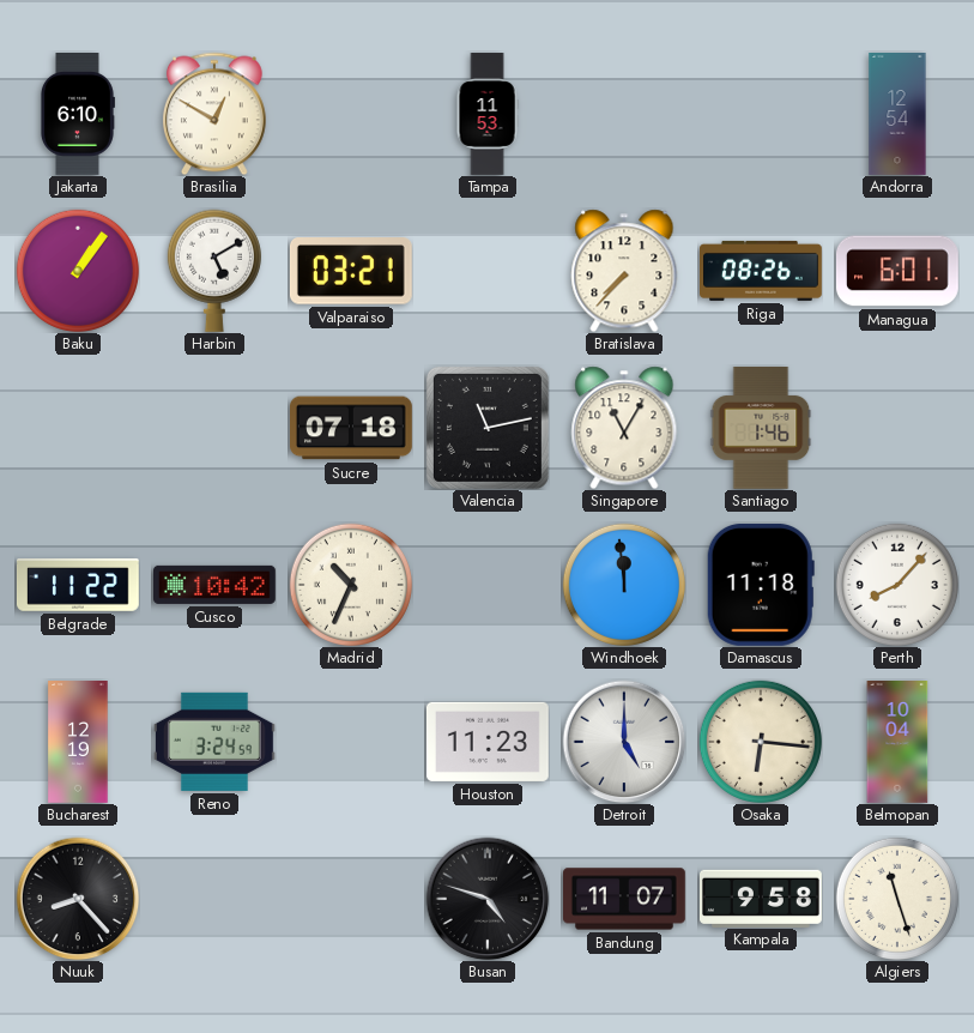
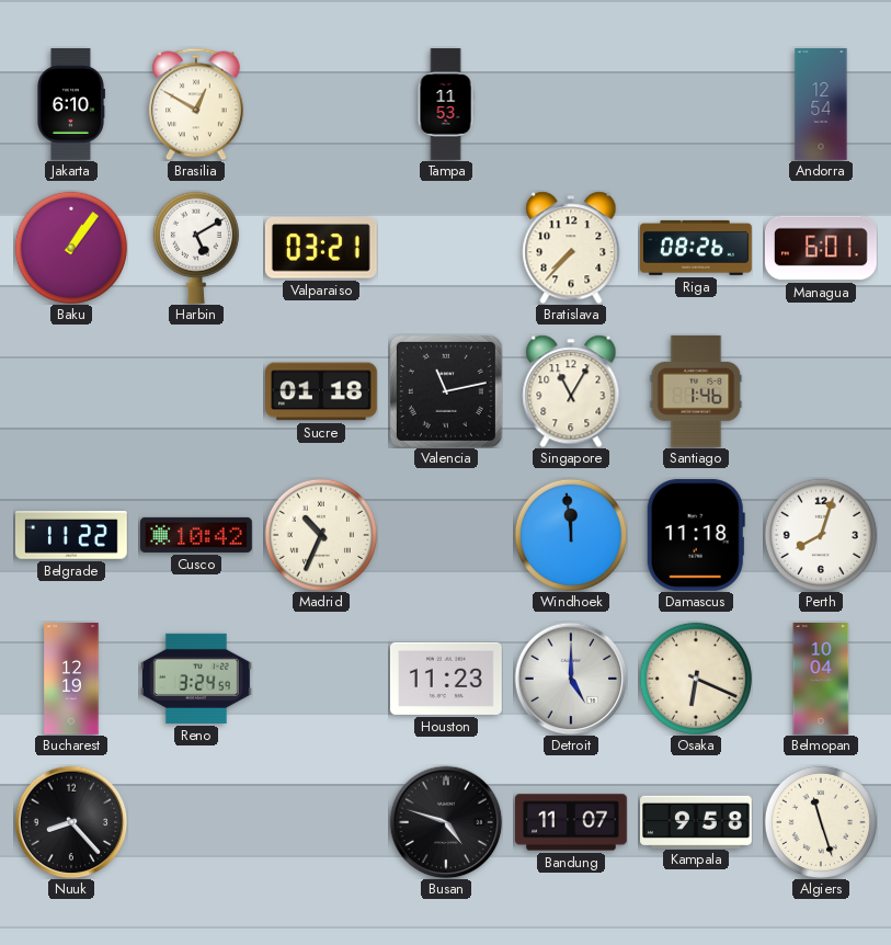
Sucre: 07:18 -> 01:18 (322, 391)
Perth: 8:07 -> 8:03 (821, 535)
Osaka: 6:16 -> 6:19 (696, 679)
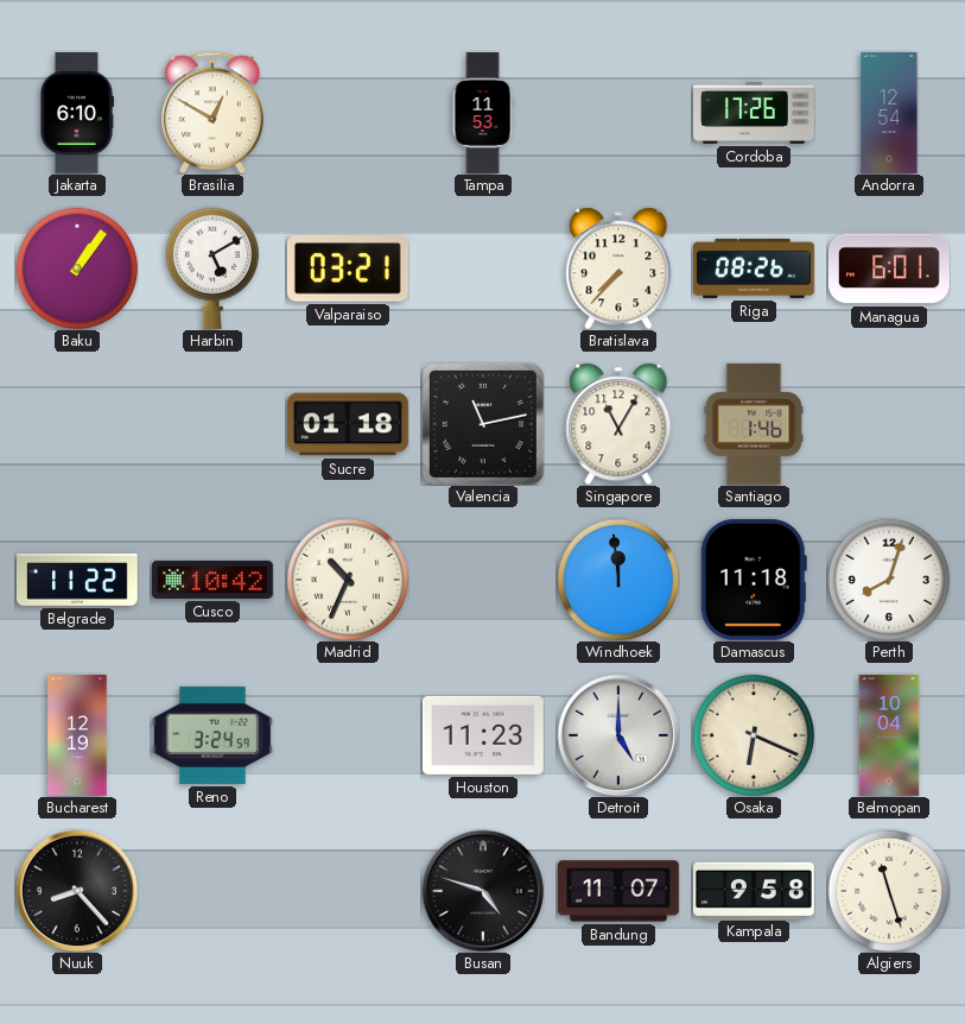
Cordoba: none -> 17:26 (755, 113)
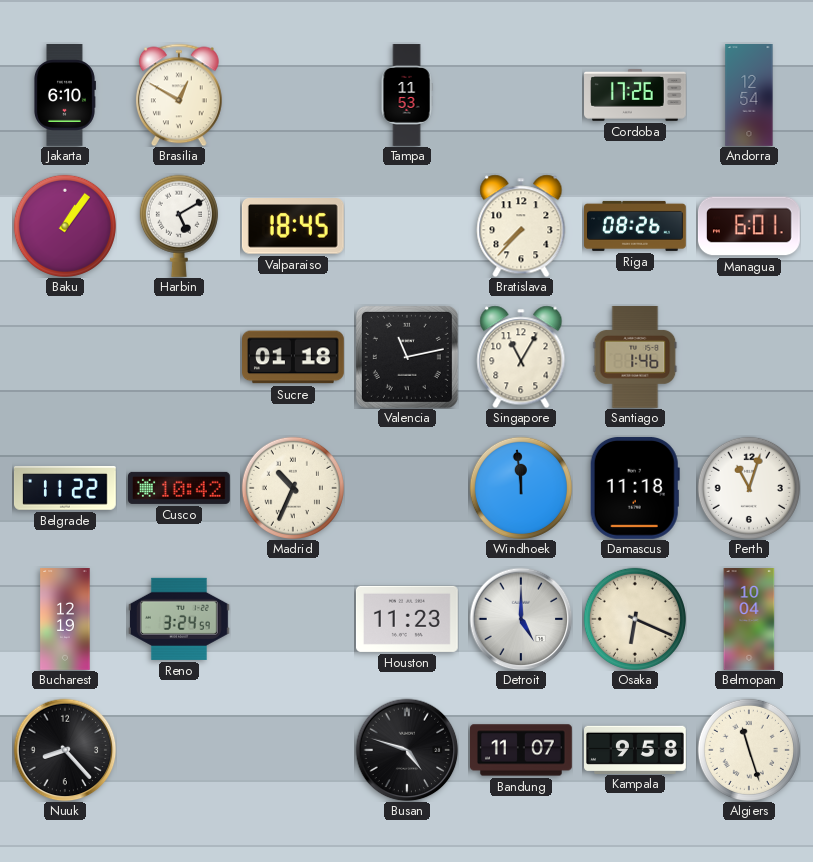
Valparaiso: 03:21 -> 18:45 (293, 226)
Perth: 8:03 -> 11:03 (749, 488)
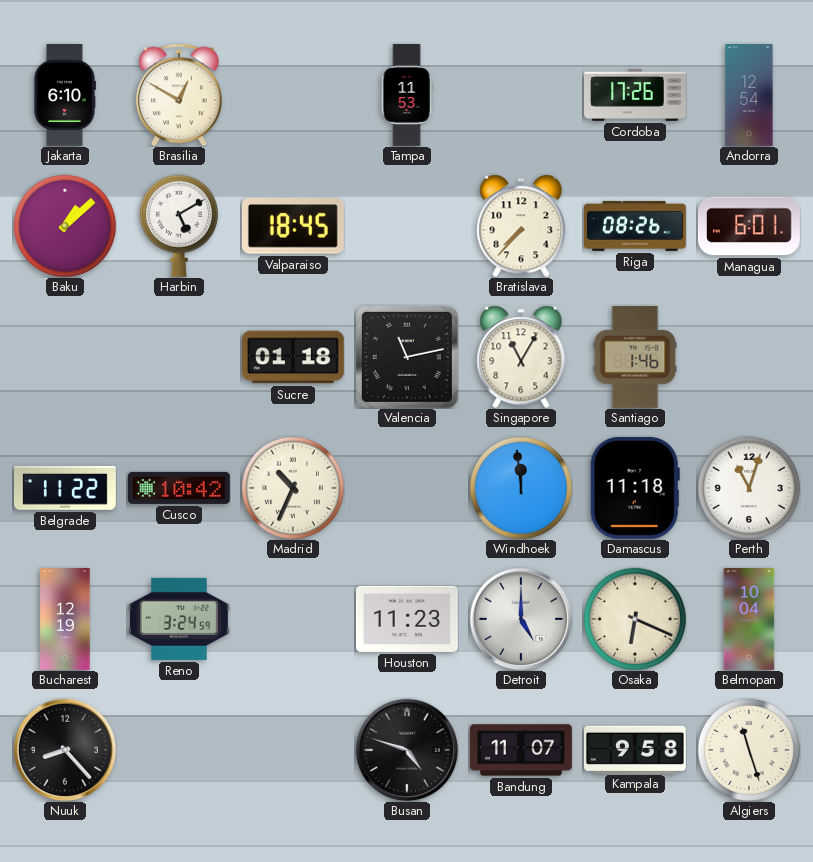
Baku: 1:06 -> 1:08 (65, 226)
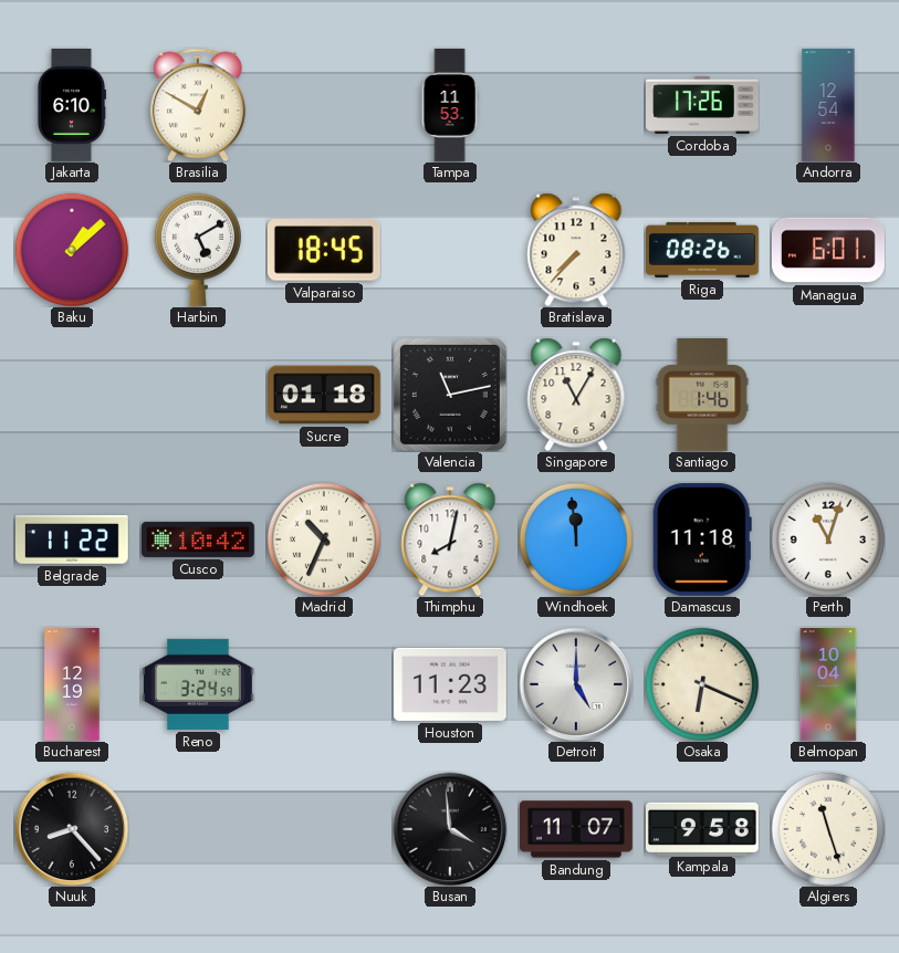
Thimphu: none -> 8:02 (450, 540)
Busan: 4:48 -> 3:59 (450, 829)
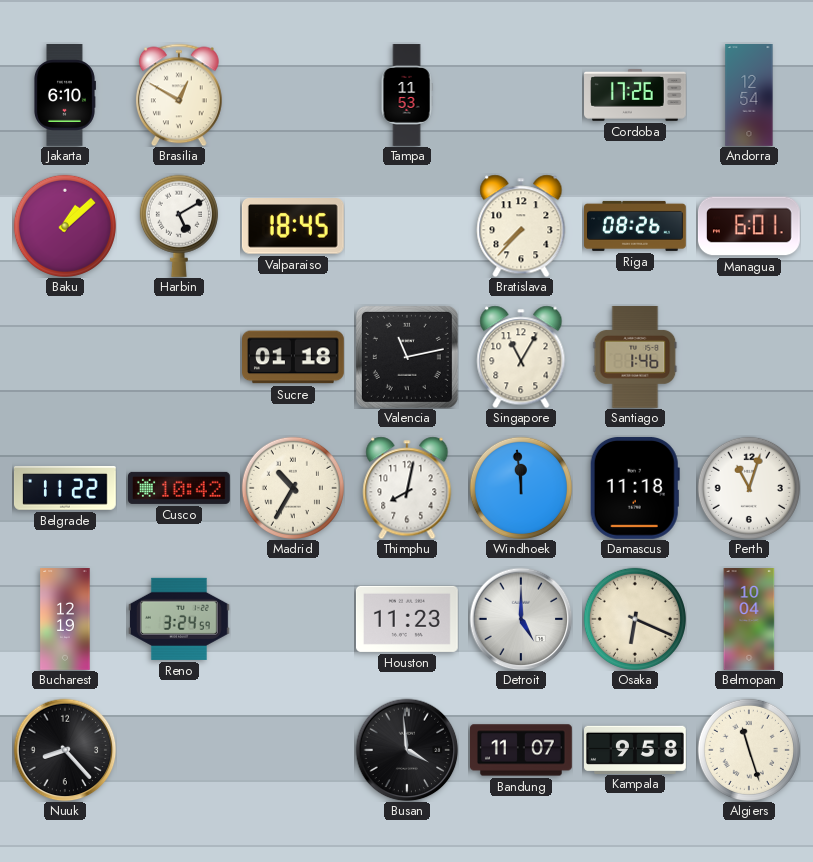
Madrid: 10:34 -> 10:35 (293, 488)
